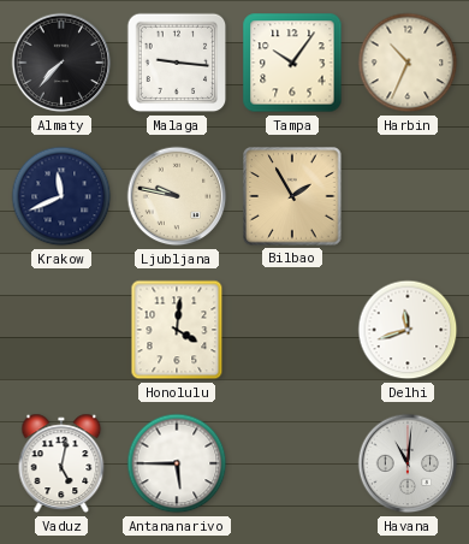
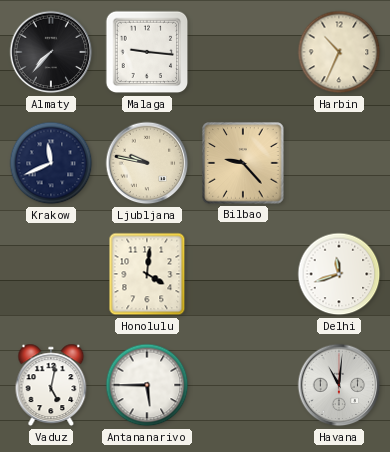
Tampa: 10:06 -> none (292, 63)
Bilbao: 1:55 -> 9:23 (243, 163)
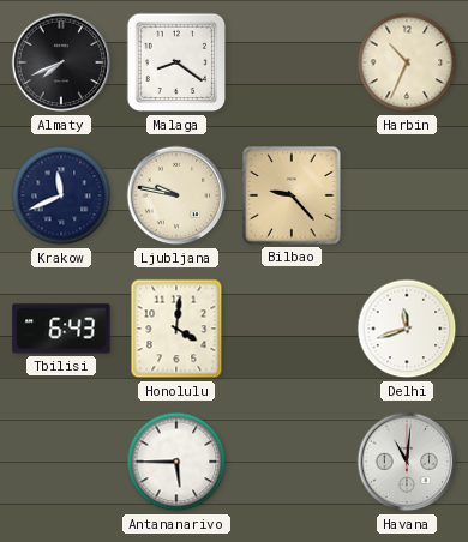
Almaty: 7:37 -> 7:41 (61, 62)
Malaga: 9:16 -> 8:21 (176, 62)
Tbilisi: none -> 6:43 (61, 329)
Vaduz: 5:02 -> none (51, 385)
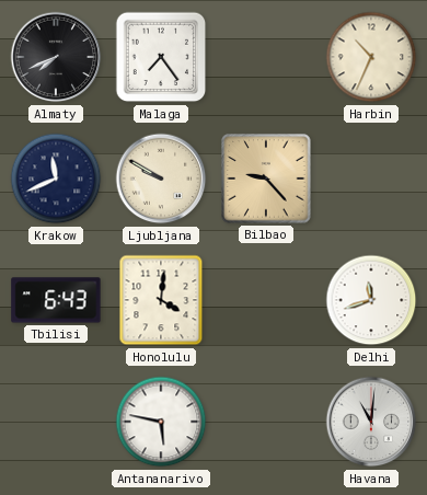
Malaga: 8:21 -> 7:24 (161, 57)
Ljubljana: 9:47 -> 9:50 (161, 179)
Antananarivo: 5:45 -> 5:47 (161, 422)
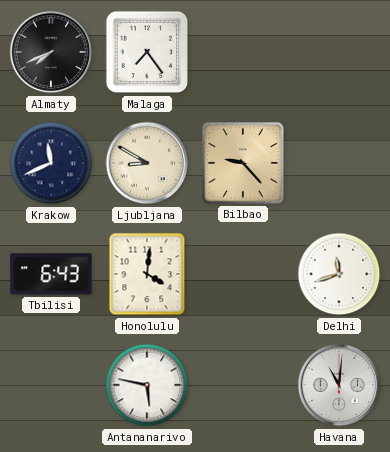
Harbin: 10:34 -> none (371, 57)
Ljubljana: 9:50 -> 8:50 (147, 163)
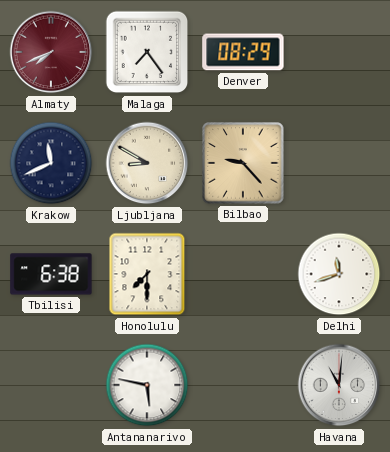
Almaty dial: black -> burgundy (51, 52)
Denver: none -> 08:29 (243, 52)
Tbilisi: 6:43 -> 6:38 (51, 274)
Honolulu: 4:01 -> 7:30 (147, 274)
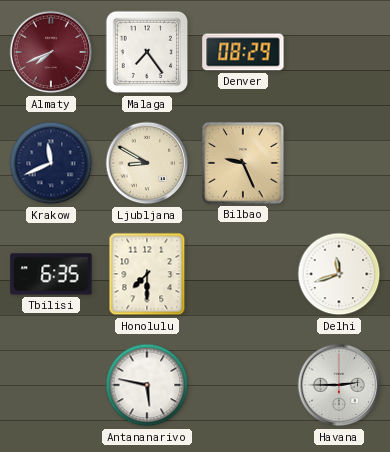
Bilbao: 9:23 -> 9:26 (243, 163)
Tbilisi: 6:38 -> 6:35 (51, 274)
Havana: 11:01 -> 2:45 (339, 385)
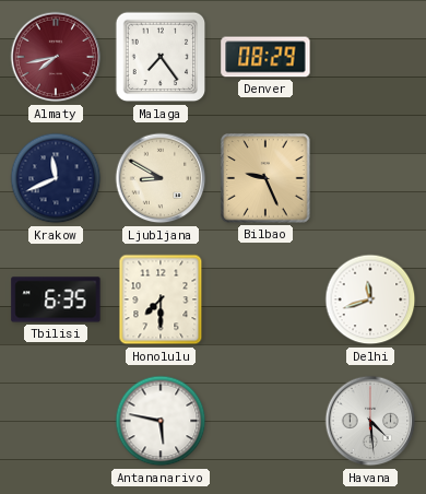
Almaty: 7:41 -> 7:43 (56, 57)
Havana: 2:45 -> 4:29 (370, 421)
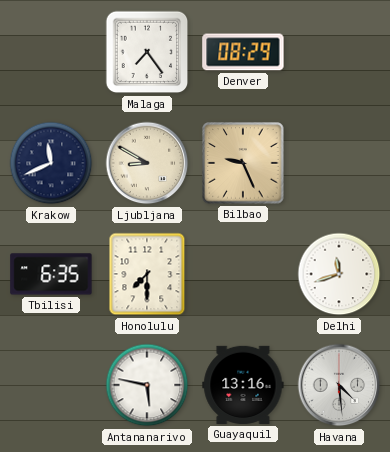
Almaty: 7:43 -> none (56, 57)
Guayaquil: none -> 13:16 (243, 385)
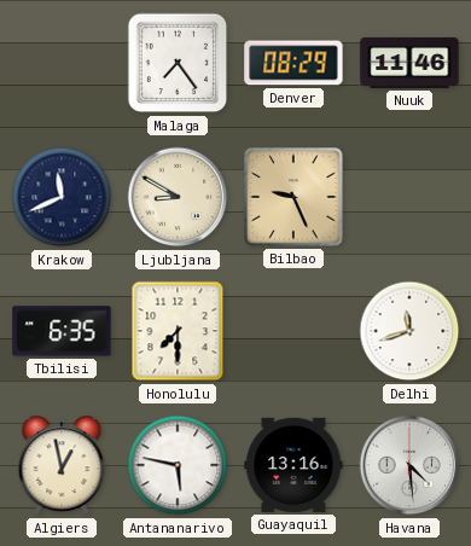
Nuuk: none -> 11:46 (409, 63)
Algiers: none -> 12:58 (62, 465)
